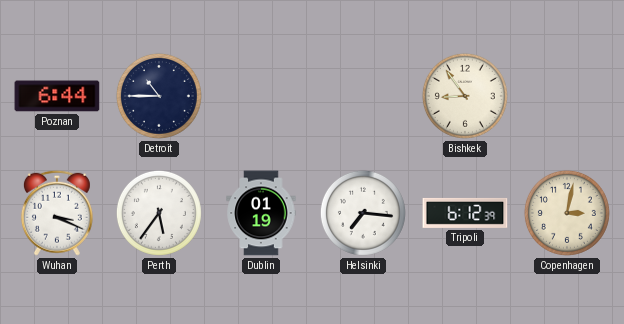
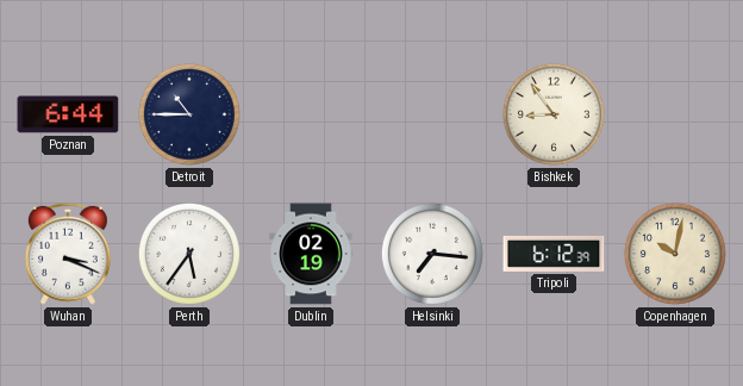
Dublin: 01:19 -> 02:19 (311, 254)
Copenhagen: 3:02 -> 10:02 (675, 254)
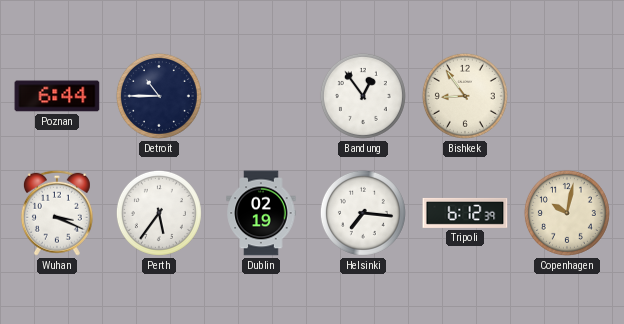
Bandung: none -> 12:54 (363, 96)
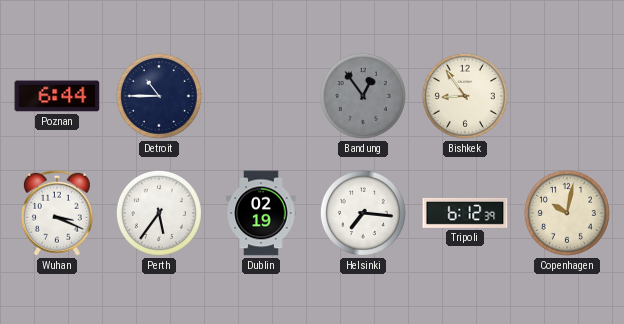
Bandung dial: white -> grey (363, 96)
